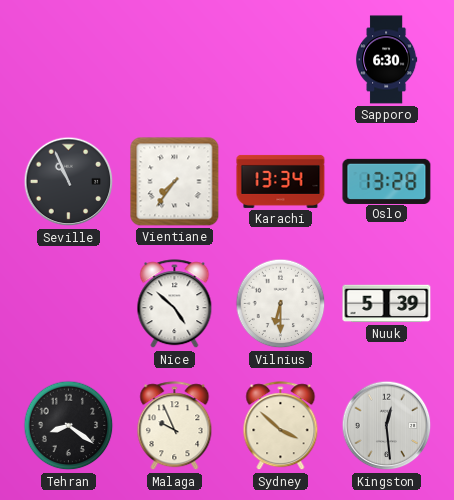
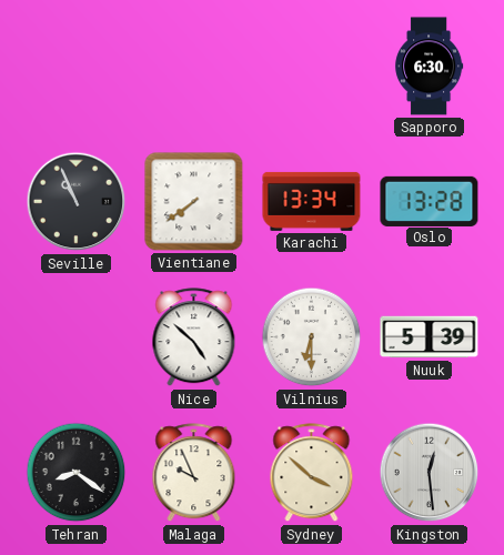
Vientiane: 7:36 -> 7:39 (194, 202)
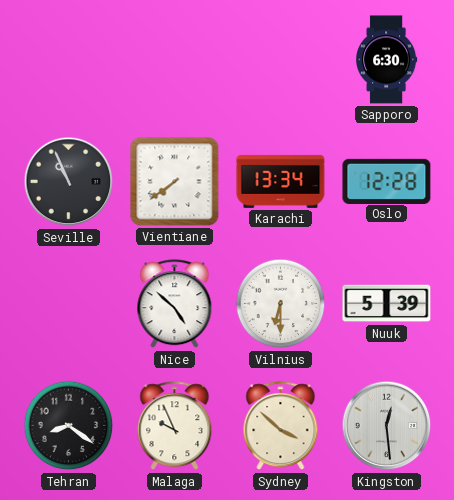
Oslo: 13:28 -> 12:28 (387, 181)
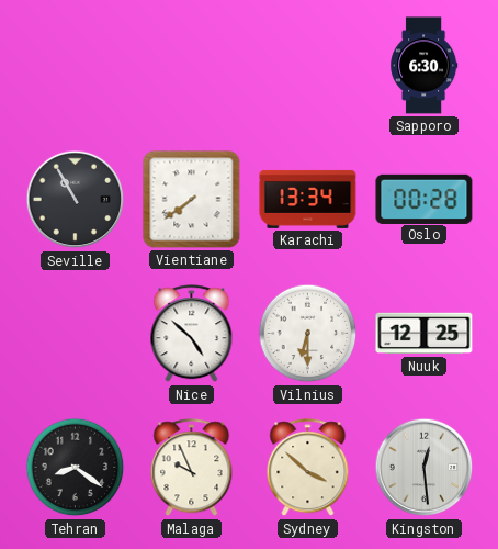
Seville: 10:56 -> 10:55 (76, 200)
Oslo: 12:28 -> 00:28 (425, 199)
Nuuk: 5:39 -> 12:25 (425, 334)
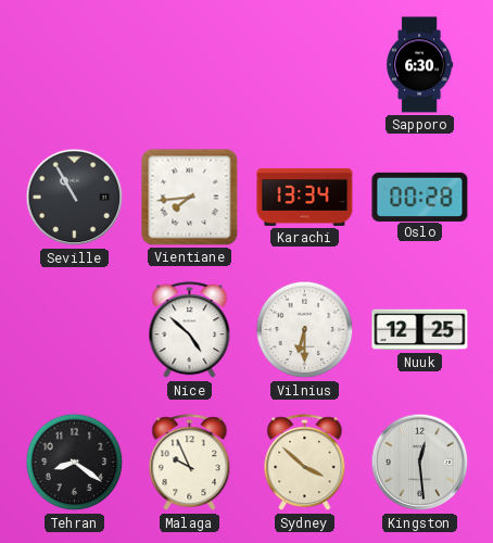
Vientiane: 7:39 -> 7:44 (190, 198)
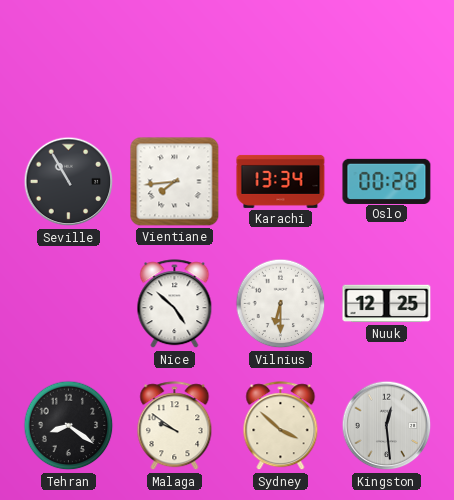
Sapporo: 6:30 -> none (420, 65)
Malaga: 9:56 -> 9:51 (175, 426)
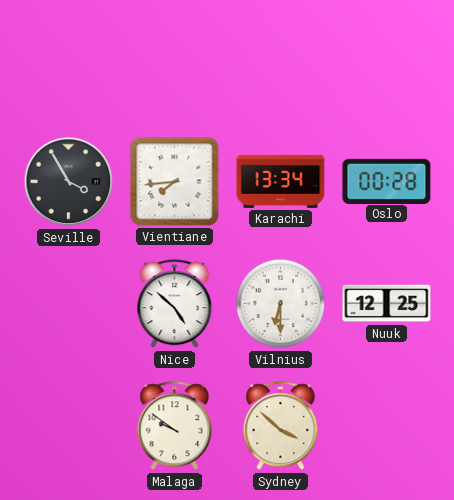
Seville: 10:55 -> 3:55 (69, 182)
Tehran: 8:21 -> none (69, 426)
Kingston: 12:29 -> none (387, 426)
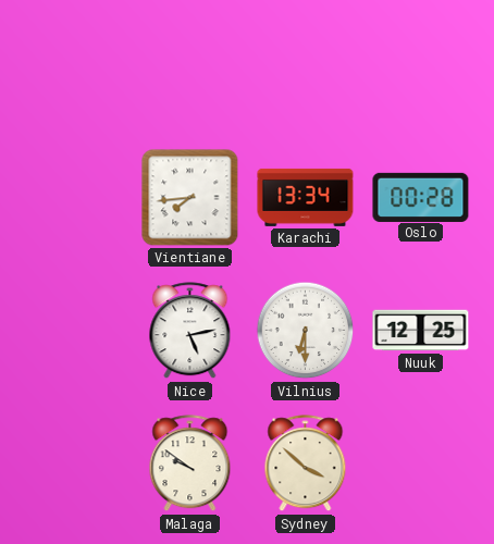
Seville: 3:55 -> none (69, 182)
Nice: 4:52 -> 5:13 (190, 331)
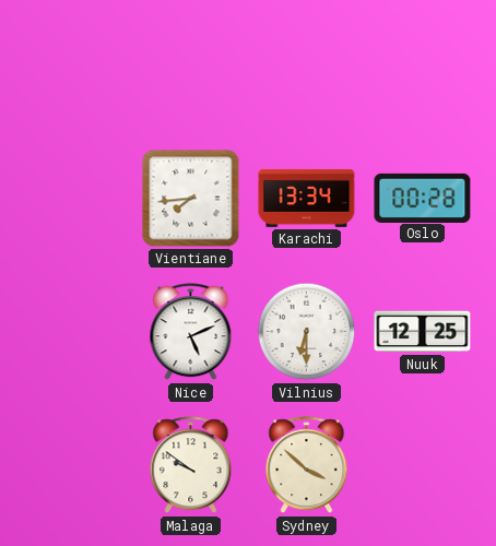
Nice: 5:13 -> 5:11 (191, 332)
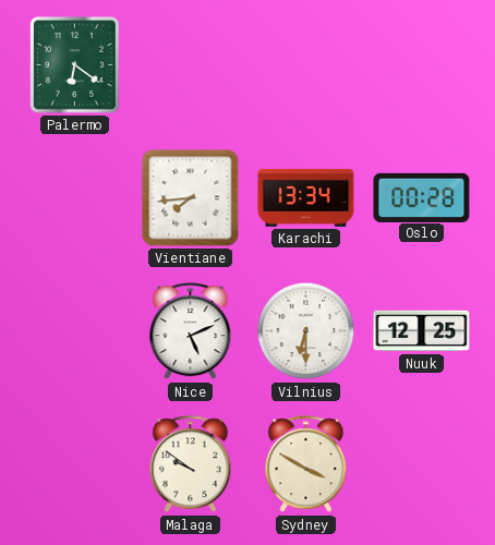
Palermo: none -> 6:21 (75, 65)
Sydney: 3:52 -> 3:50 (306, 464)
